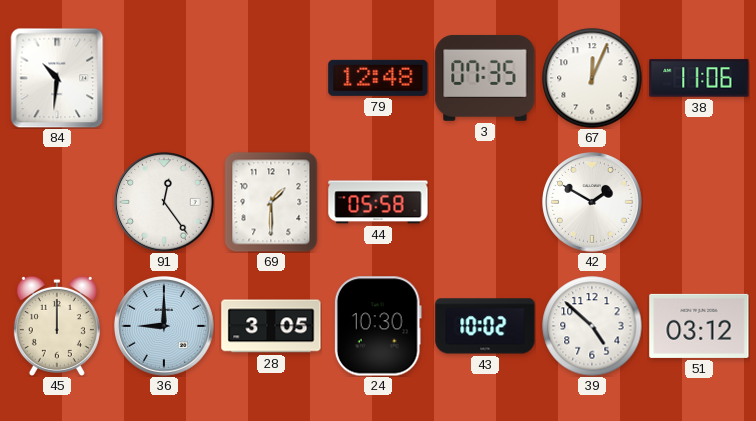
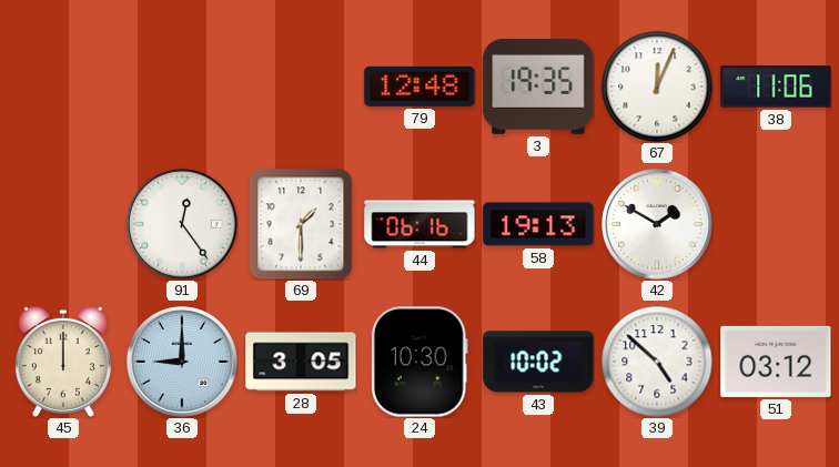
84: 10:31 -> none (57, 78)
3: 07:35 -> 19:35 (538, 87)
44: 05:58 -> 06:16 (419, 224)
58: none -> 19:13 (538, 224)
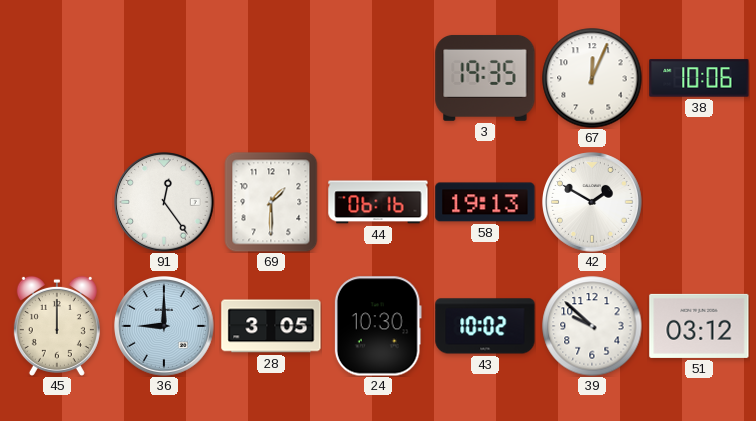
79: 12:48 -> none (419, 87)
38: 11:06 -> 10:06 (699, 78)
39: 4:52 -> 9:52 (592, 326)
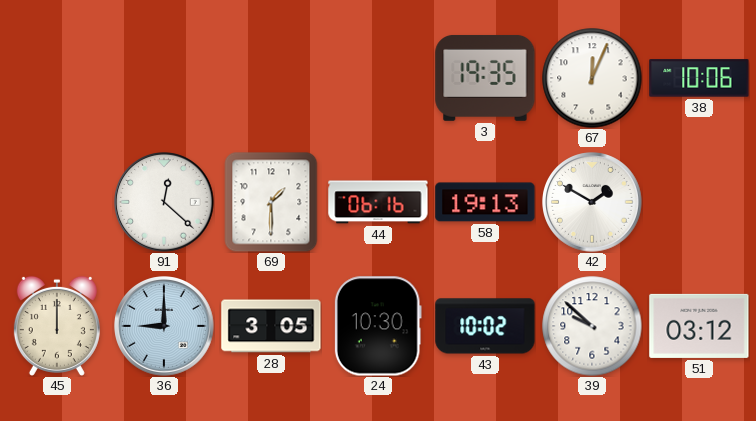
91: 12:24 -> 12:22 (164, 202)
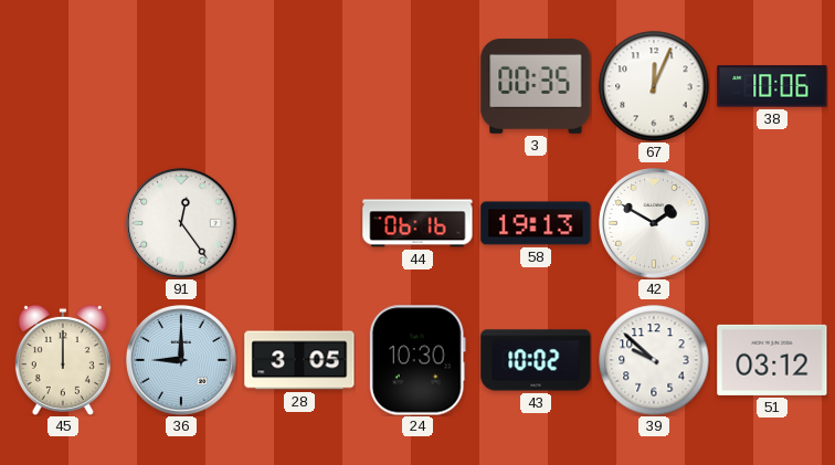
3: 19:35 -> 00:35 (536, 86)
91: 12:22 -> 12:24 (181, 223)
69: 1:30 -> none (271, 202)
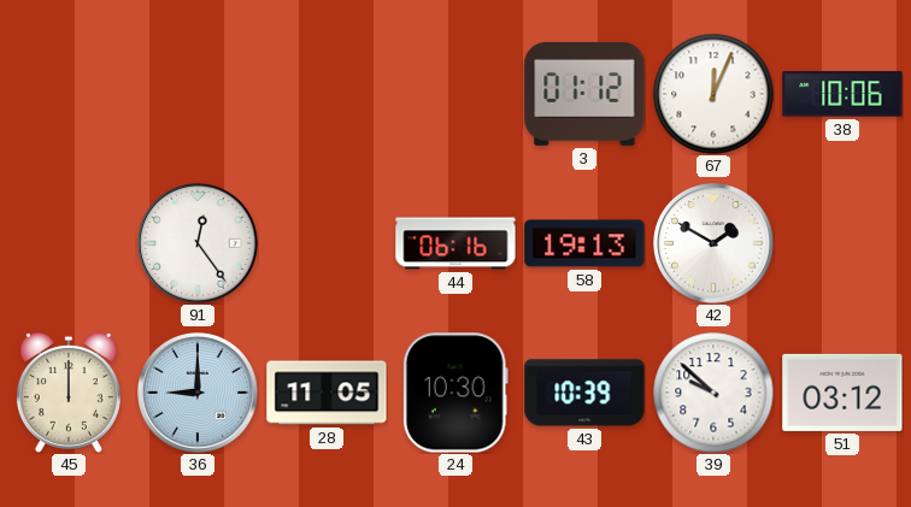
3: 00:35 -> 01:12 (584, 94)
28: 3:05 -> 11:05 (327, 393)
43: 10:02 -> 10:39 (584, 393)
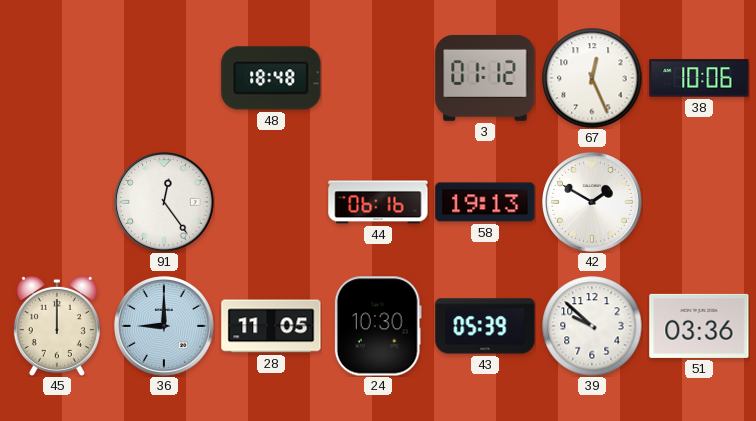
48: none -> 18:48 (271, 78)
67: 12:04 -> 12:26 (592, 78)
43: 10:39 -> 05:39 (485, 326)
51: 03:12 -> 03:36 (699, 326)
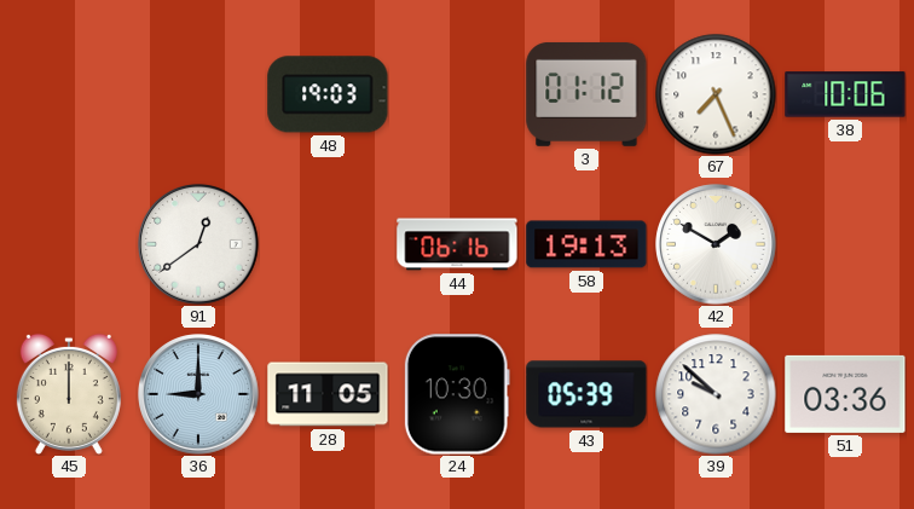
48: 18:48 -> 19:03 (328, 94)
67: 12:26 -> 7:26 (716, 94)
91: 12:24 -> 12:39 (198, 244)
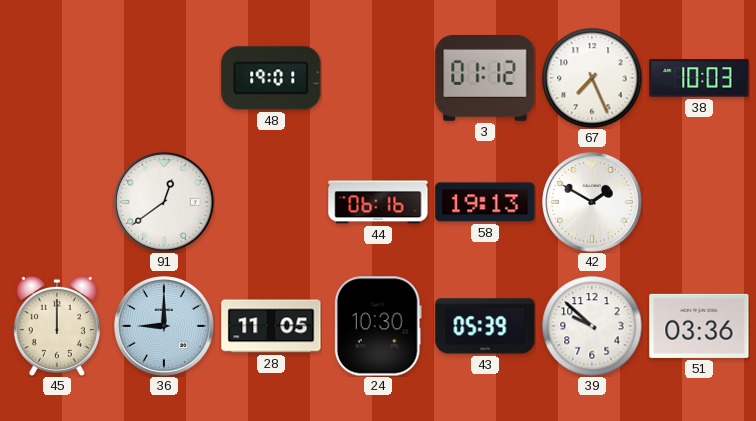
48: 19:03 -> 19:01 (271, 78)
38: 10:06 -> 10:03 (699, 78)
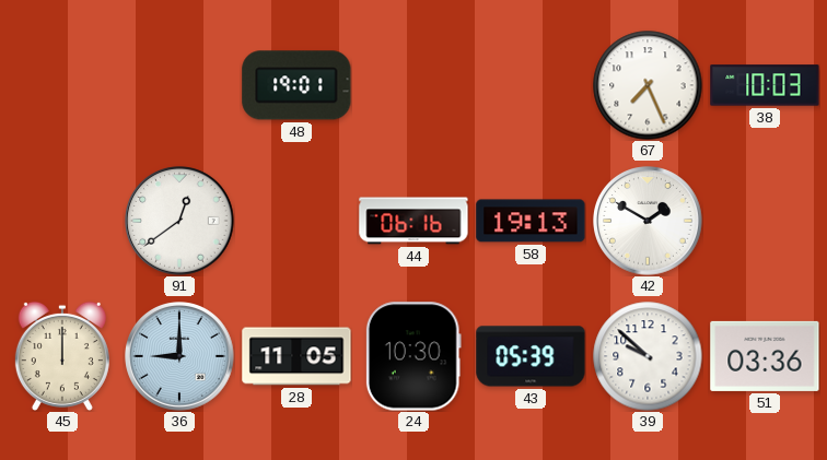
3: 01:12 -> none (485, 78)
